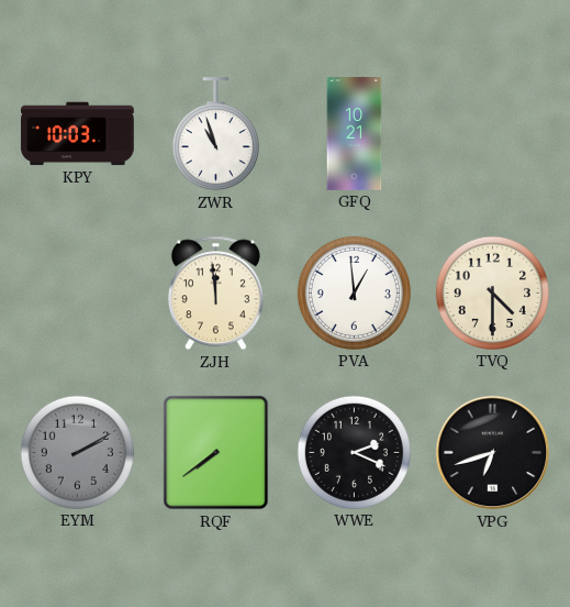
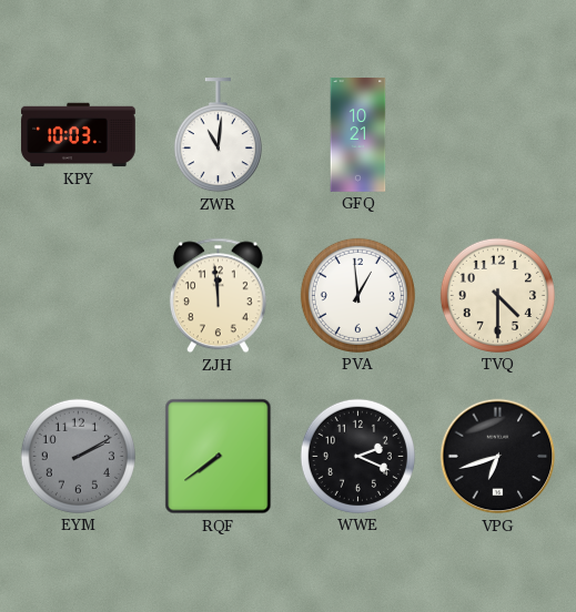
ZWR: 10:57 -> 11:01 (218, 135)
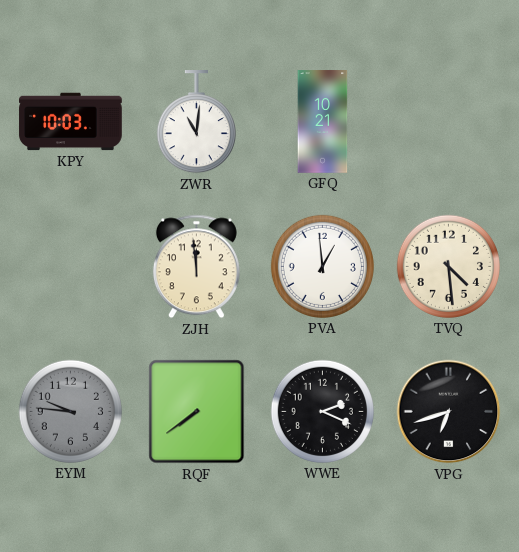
TVQ: 4:30 -> 4:29 (448, 266)
EYM: 2:10 -> 9:46 (70, 411)
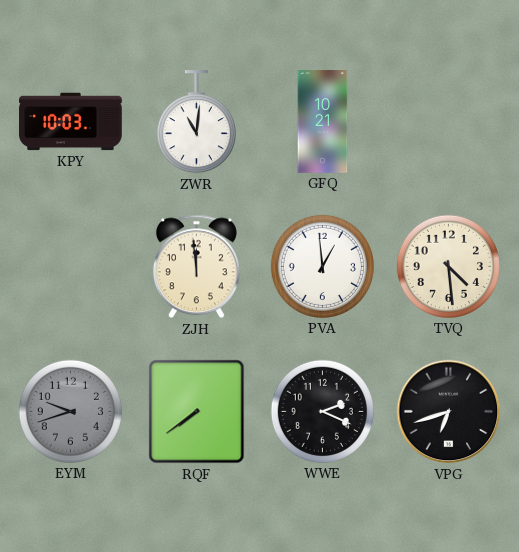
EYM: 9:46 -> 9:42 (70, 411)
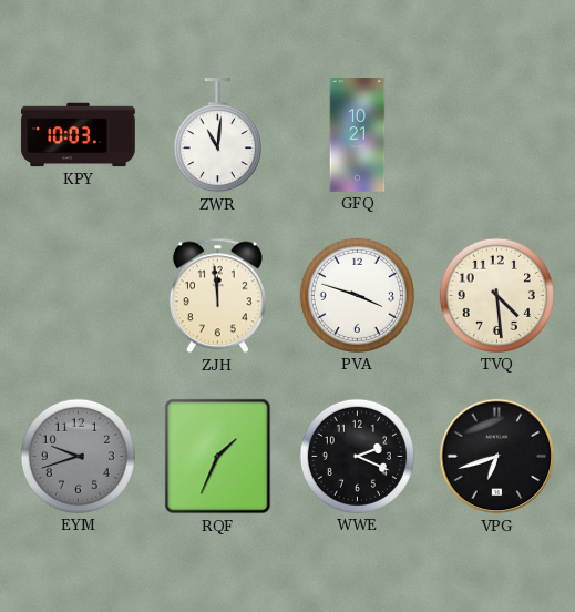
PVA: 12:59 -> 3:48 (357, 295)
RQF: 7:39 -> 1:34 (218, 457)
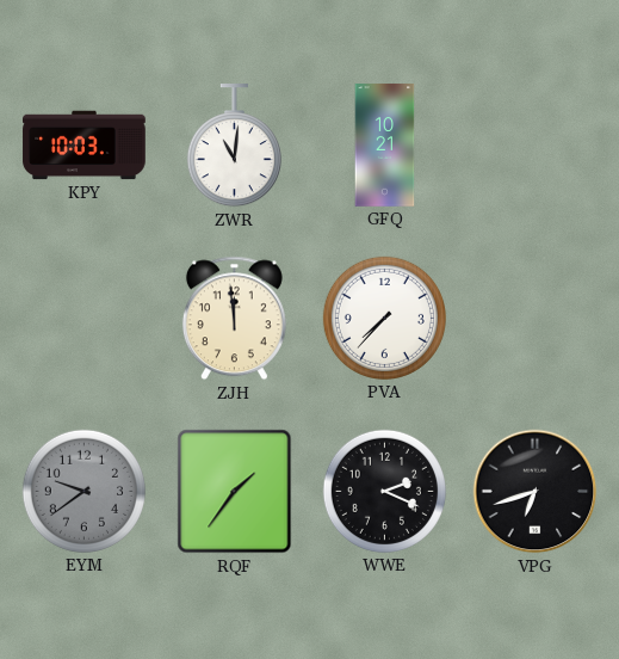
PVA: 3:48 -> 7:37 (384, 318)
TVQ: 4:29 -> none (496, 295)
EYM: 9:42 -> 9:39 (83, 491)
RQF: 1:34 -> 1:36 (235, 492)
